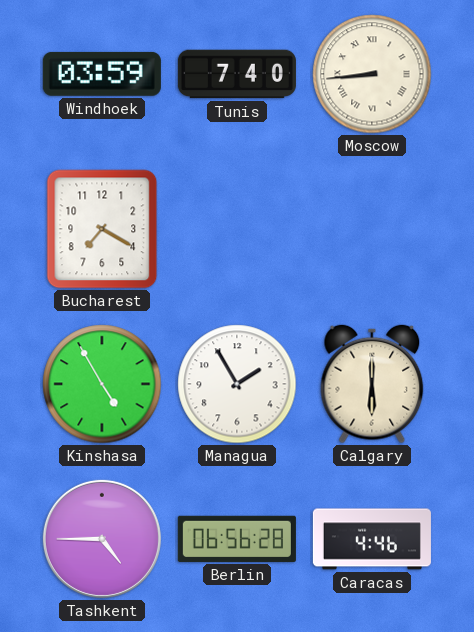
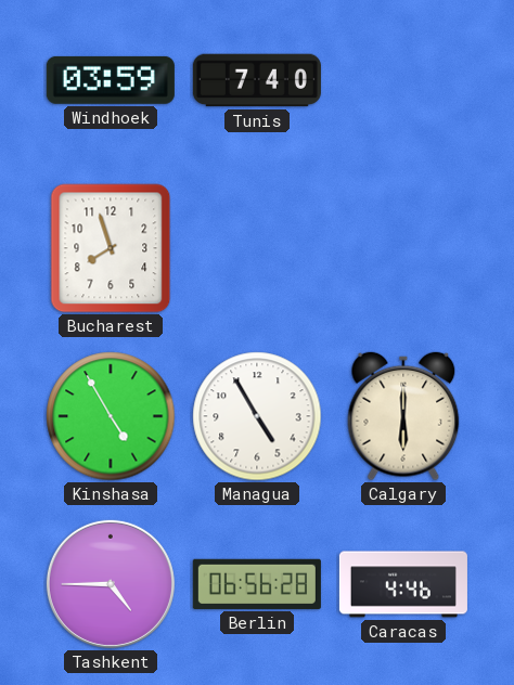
Moscow: 8:44 -> none (372, 74)
Bucharest: 7:20 -> 7:57 (111, 248)
Managua: 1:55 -> 4:55 (257, 416)
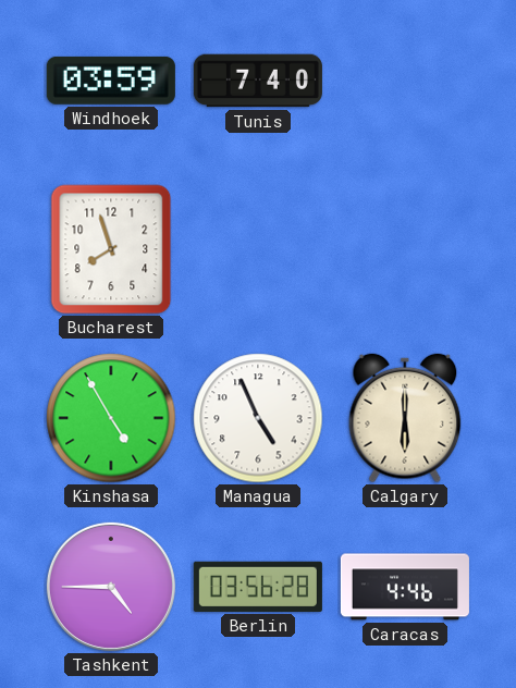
Managua: 4:55 -> 4:56 (258, 418)
Berlin: 06:56 -> 03:56 (258, 587)
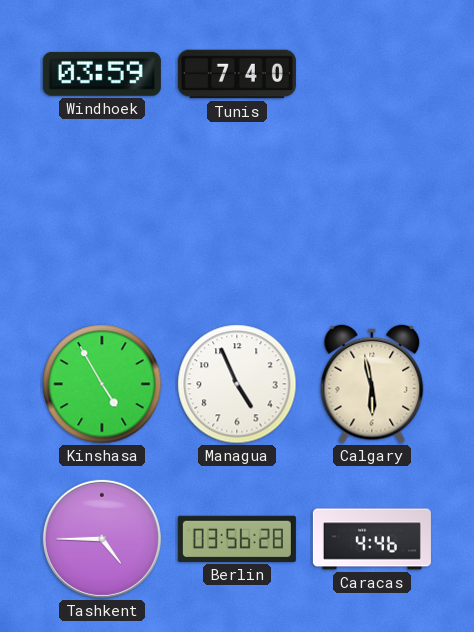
Bucharest: 7:57 -> none (111, 249)
Calgary: 6:00 -> 5:58 (372, 384)
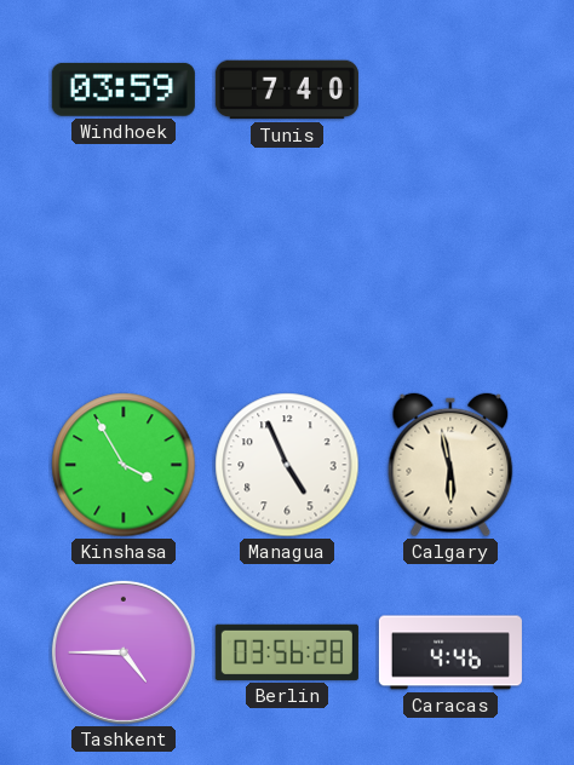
Kinshasa: 4:55 -> 3:55 (124, 465)
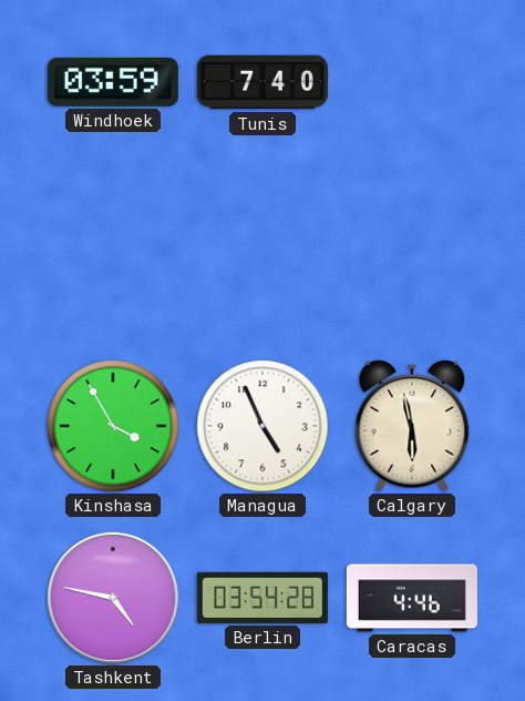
Tashkent: 4:45 -> 4:47 (113, 598)
Berlin: 03:56 -> 03:54 (262, 598)
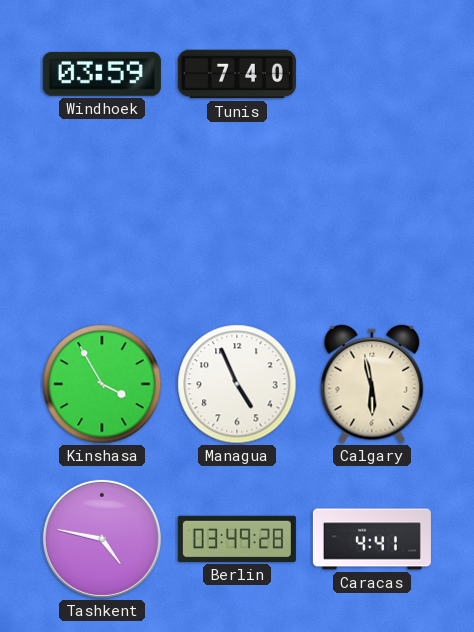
Berlin: 03:54 -> 03:49 (237, 539)
Caracas: 4:46 -> 4:41 (372, 539)
